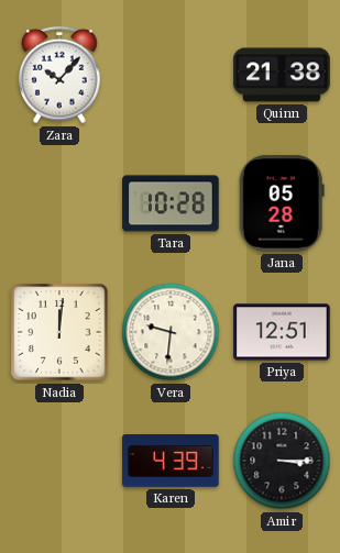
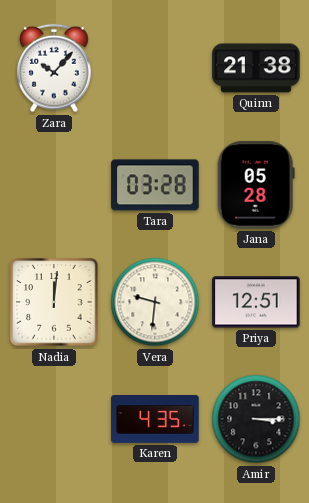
Tara: 10:28 -> 03:28 (155, 185)
Karen: 4:39 -> 4:35 (155, 420)
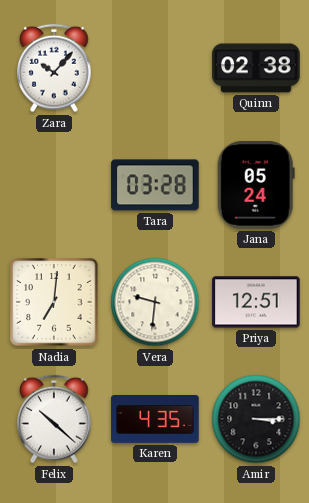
Quinn: 21:38 -> 02:38 (256, 68)
Jana: 05:28 -> 05:24 (256, 185)
Nadia: 12:01 -> 7:01 (54, 302)
Felix: none -> 10:22 (55, 419)
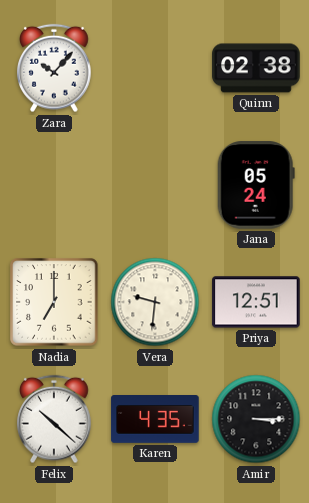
Tara: 03:28 -> none (155, 185)
Nadia: 7:01 -> 7:00 (54, 302)
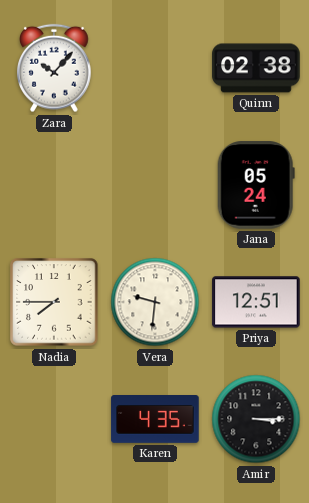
Nadia: 7:00 -> 7:45 (54, 302)
Felix: 10:22 -> none (55, 419)
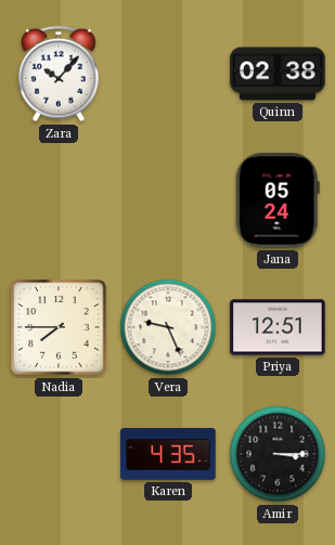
Vera: 9:31 -> 9:26 (168, 327)
